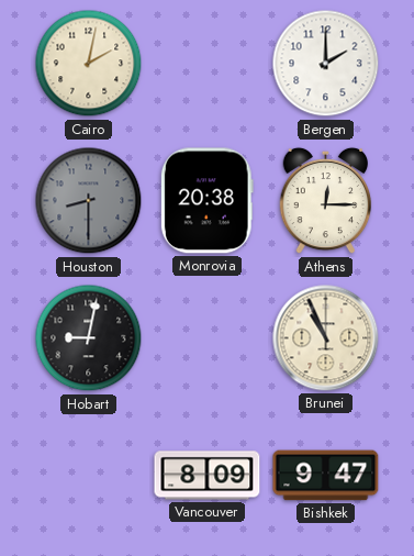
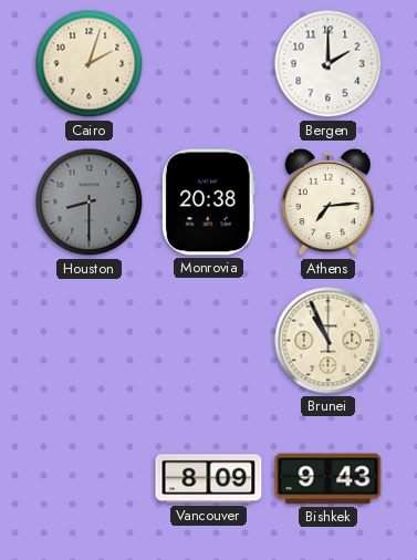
Cairo: 2:02 -> 2:03 (90, 64)
Athens: 12:15 -> 7:14 (329, 203)
Hobart: 9:02 -> none (89, 338)
Bishkek: 9:47 -> 9:43 (329, 479)
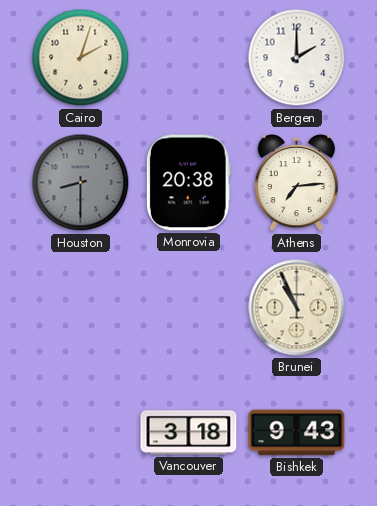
Vancouver: 8:09 -> 3:18 (189, 433)
